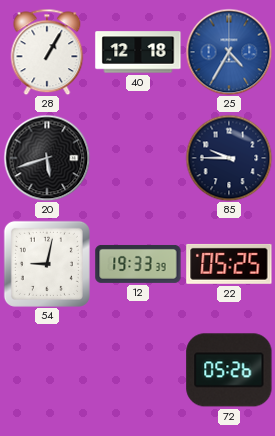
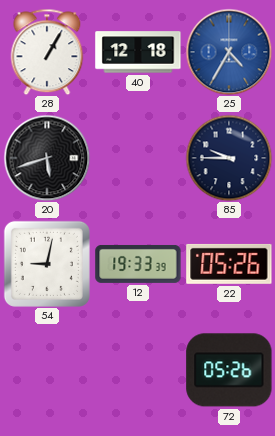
22: 05:25 -> 05:26 (229, 264)
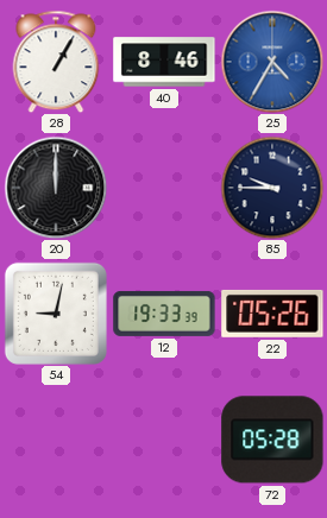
40: 12:18 -> 8:46 (164, 62)
20: 5:42 -> 12:00 (56, 188)
72: 05:26 -> 05:28 (272, 440)
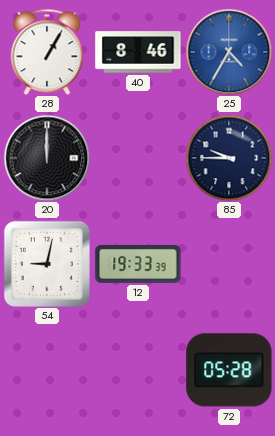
22: 05:26 -> none (272, 314)
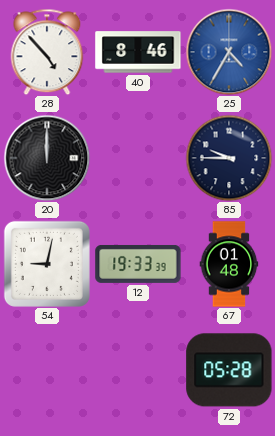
28: 1:05 -> 4:53 (47, 52)
67: none -> 01:48 (229, 264)
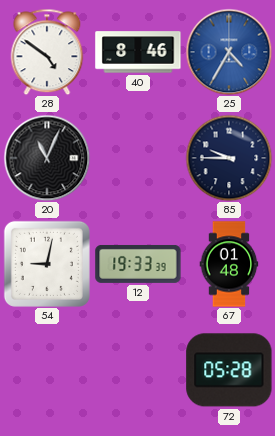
28: 4:53 -> 4:51 (47, 52)
20: 12:00 -> 11:04 (47, 158)
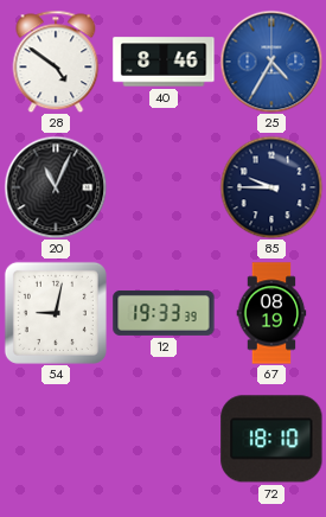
67: 01:48 -> 08:19 (271, 313)
72: 05:28 -> 18:10 (271, 439)
